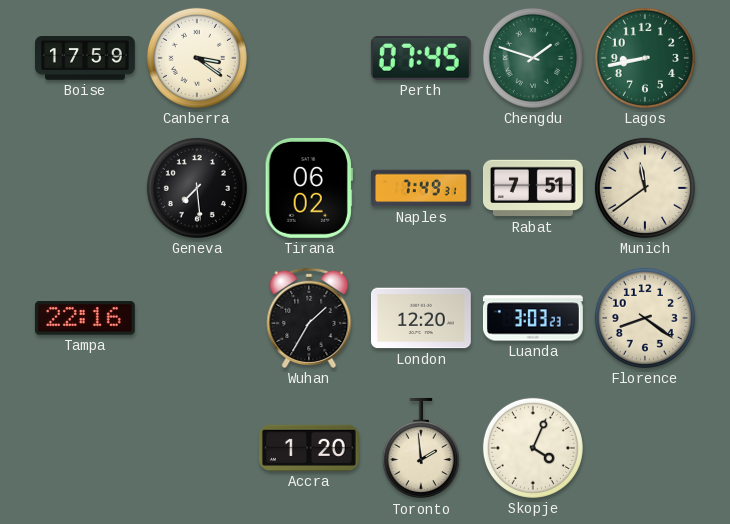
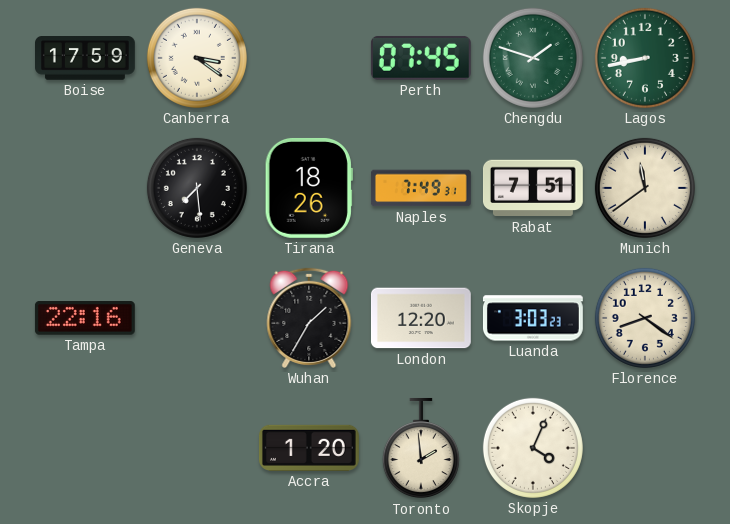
Tirana: 06:02 -> 18:26 (309, 188)
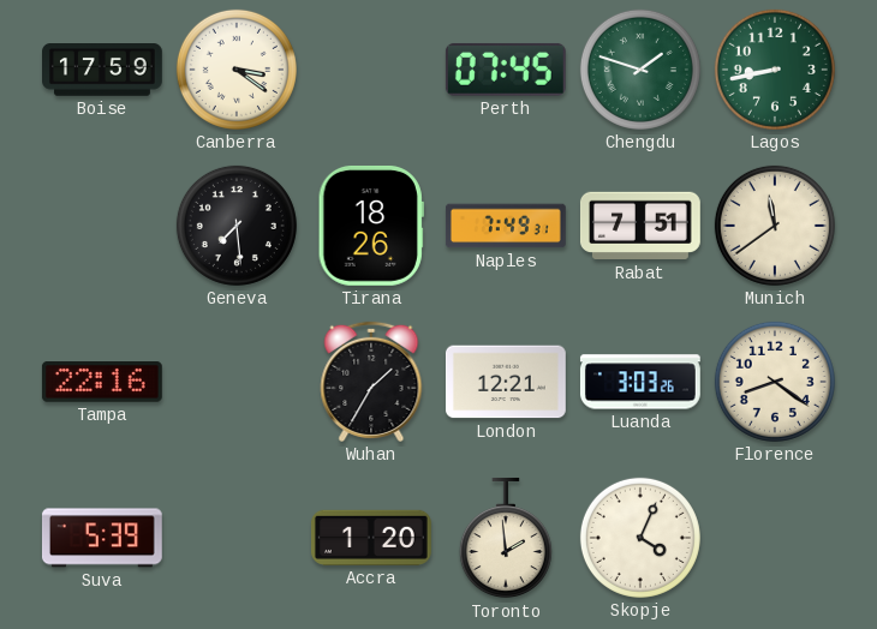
London: 12:20 -> 12:21 (506, 382)
Luanda: 3:03:23 -> 3:03:26 (640, 382)
Suva: none -> 5:39 (102, 538)
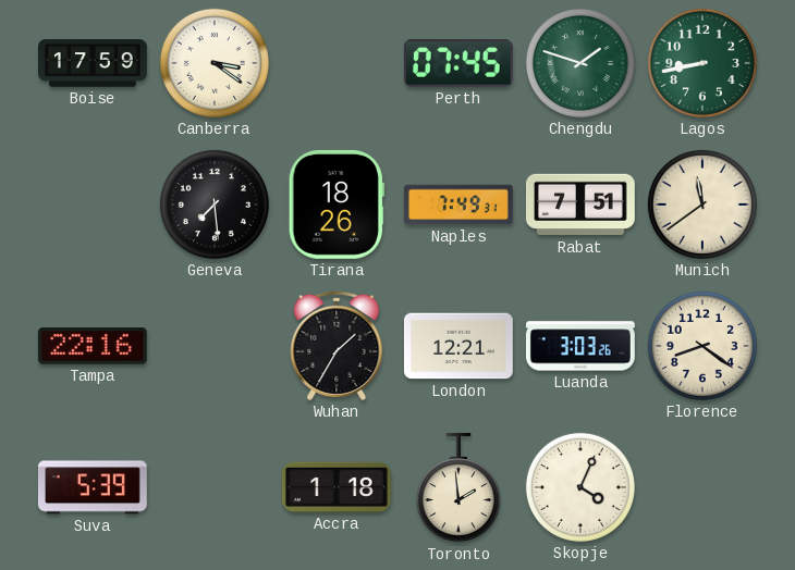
Accra: 1:20 -> 1:18 (337, 487)
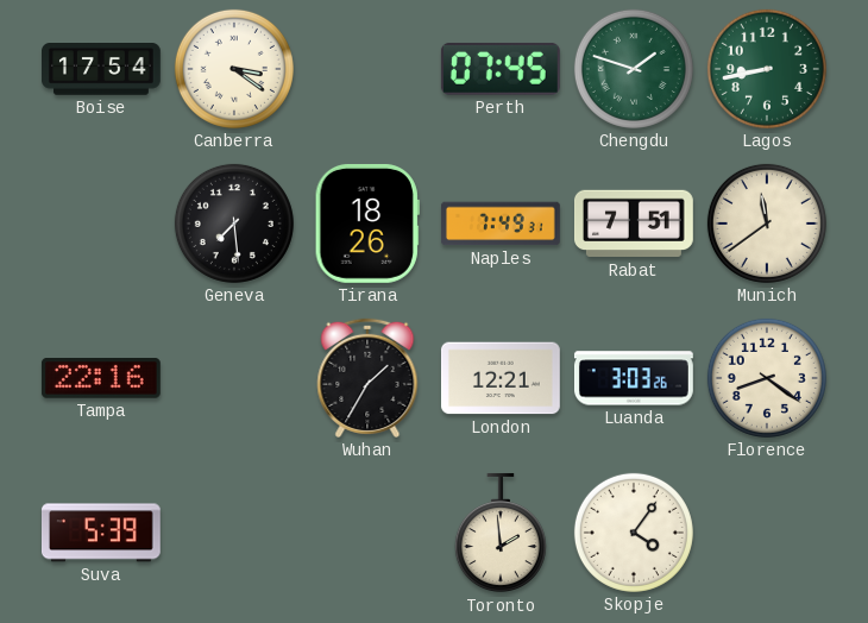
Boise: 17:59 -> 17:54 (102, 69)
Accra: 1:18 -> none (337, 487)
Skopje: 4:04 -> 4:06 (634, 533)
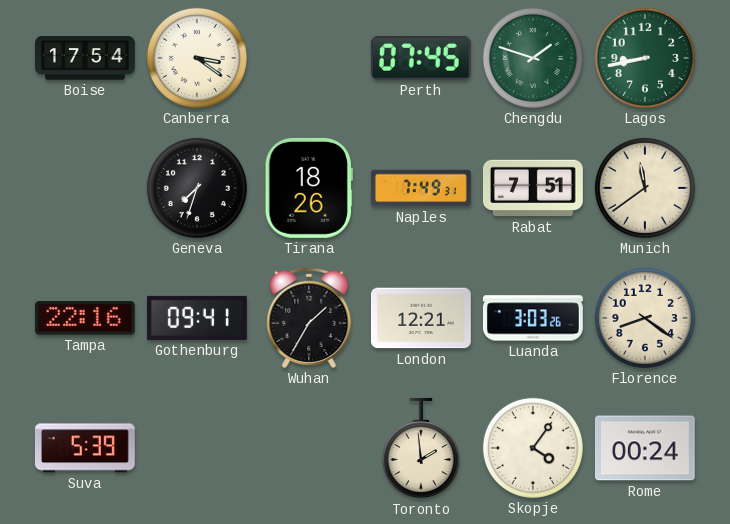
Geneva: 7:29 -> 7:33 (197, 188)
Gothenburg: none -> 09:41 (197, 318)
Rome: none -> 00:24 (645, 448)
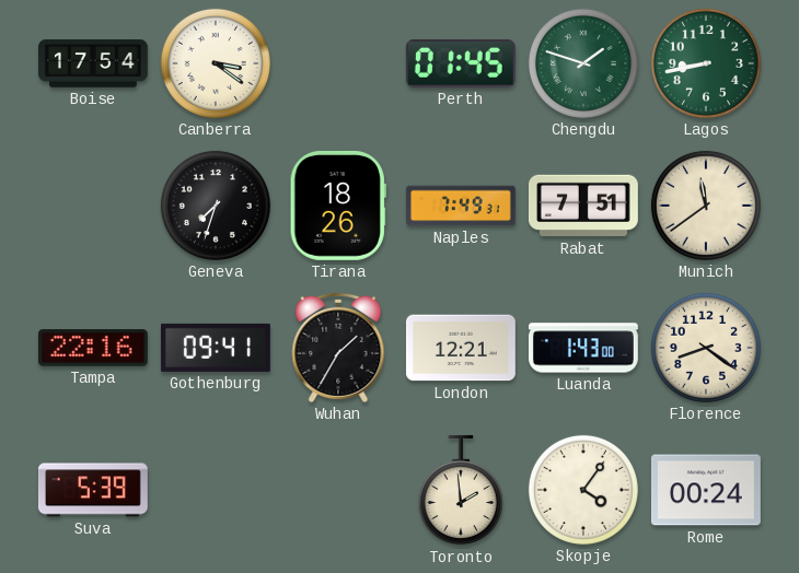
Perth: 07:45 -> 01:45 (461, 63)
Luanda: 3:03 -> 1:43 (583, 348)
